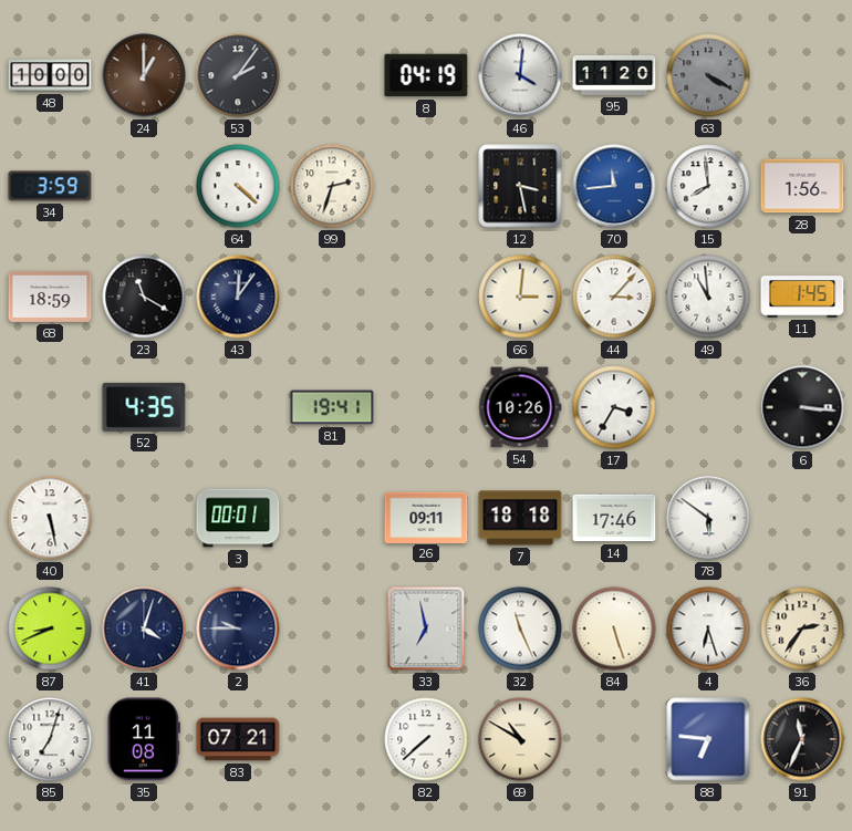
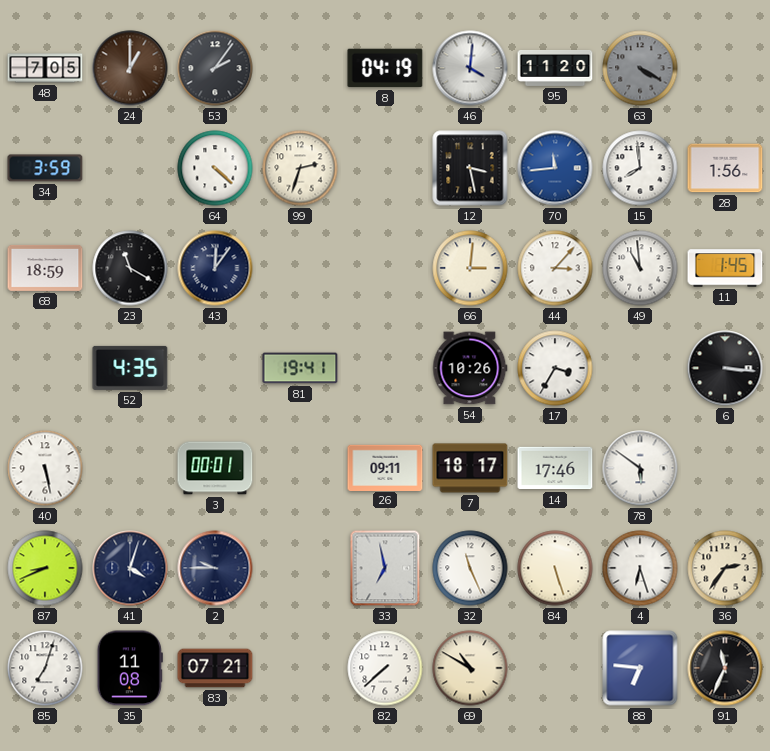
48: 10:00 -> 7:05 (45, 68)
7: 18:18 -> 18:17 (470, 468)
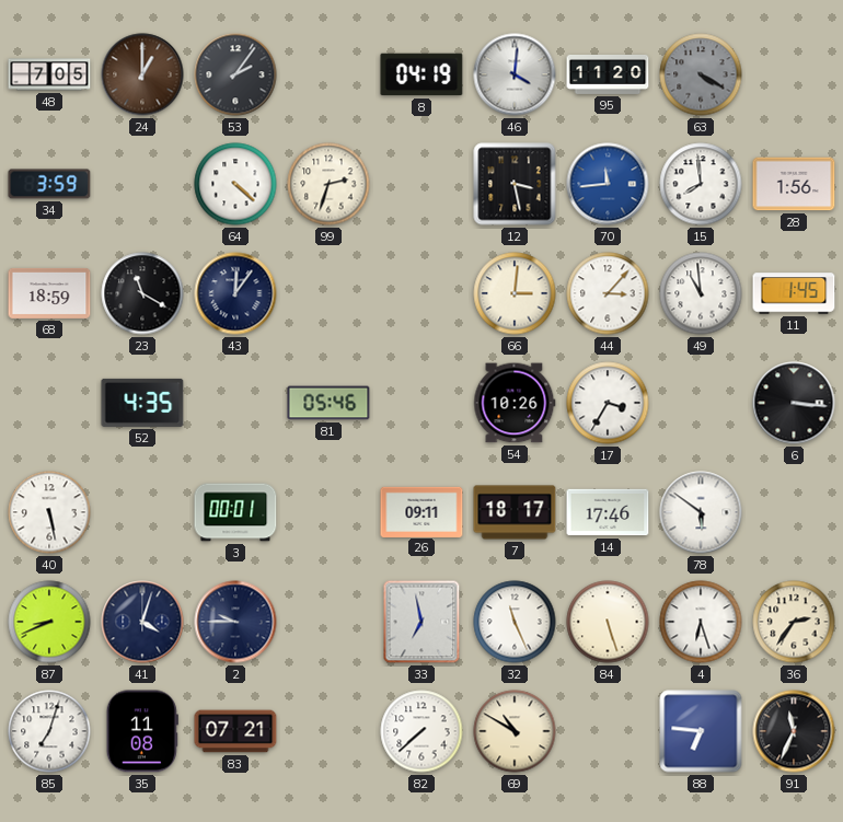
81: 19:41 -> 05:46 (328, 403)
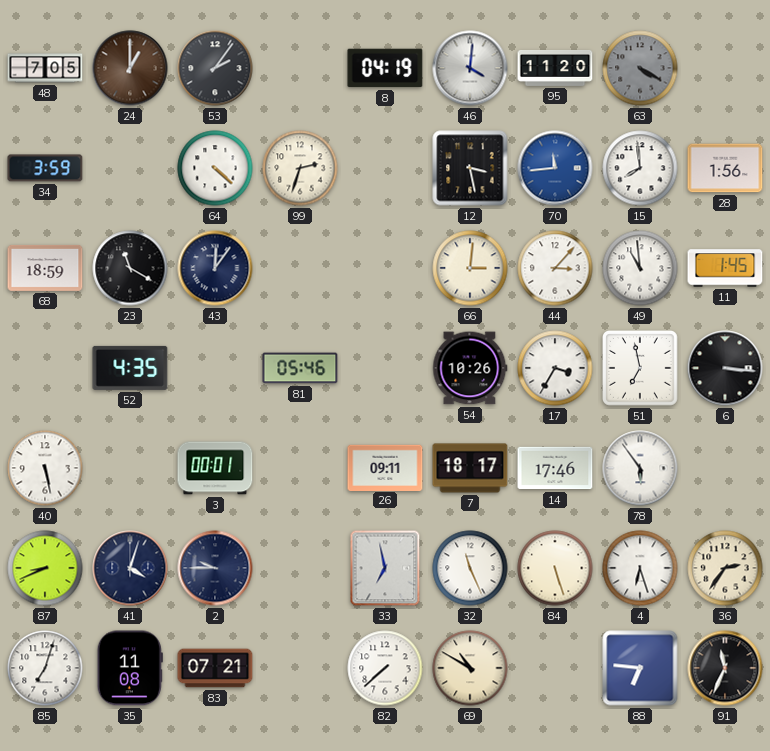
51: none -> 6:58 (641, 369)
78: 5:51 -> 5:54 (640, 468)
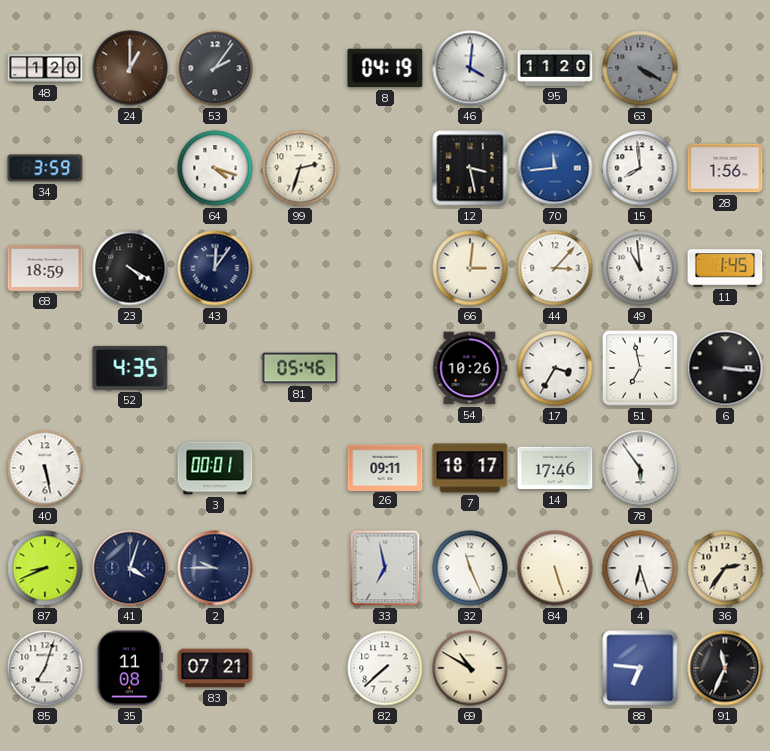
48: 7:05 -> 1:20 (45, 68)
64: 4:22 -> 4:18 (215, 168)
23: 11:20 -> 4:20 (130, 268)
